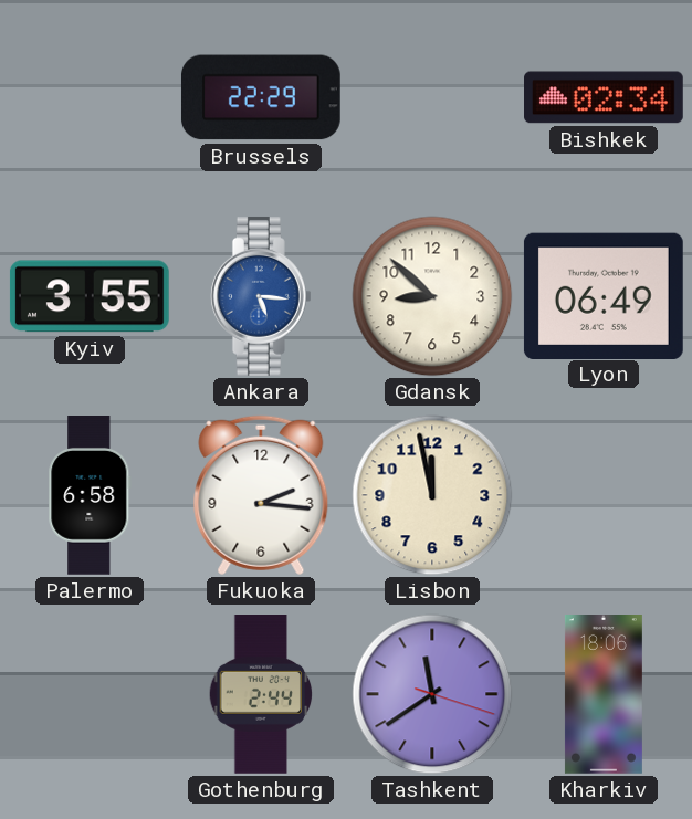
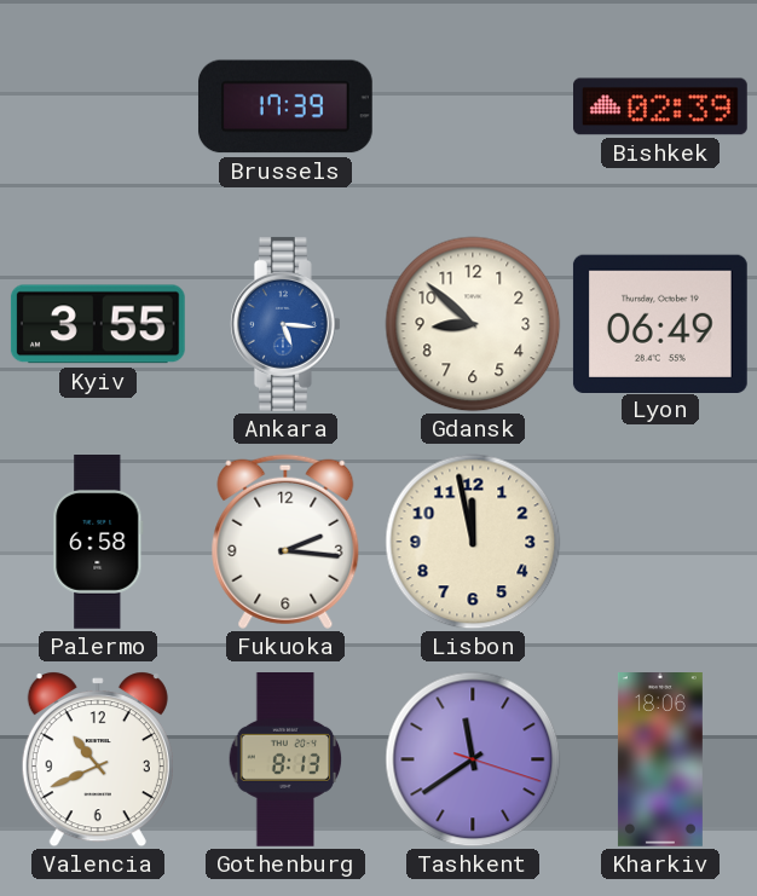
Brussels: 22:29 -> 17:39 (285, 106)
Bishkek: 02:34 -> 02:39 (661, 106)
Valencia: none -> 10:41 (98, 759)
Gothenburg: 2:44 -> 8:13 (285, 761)
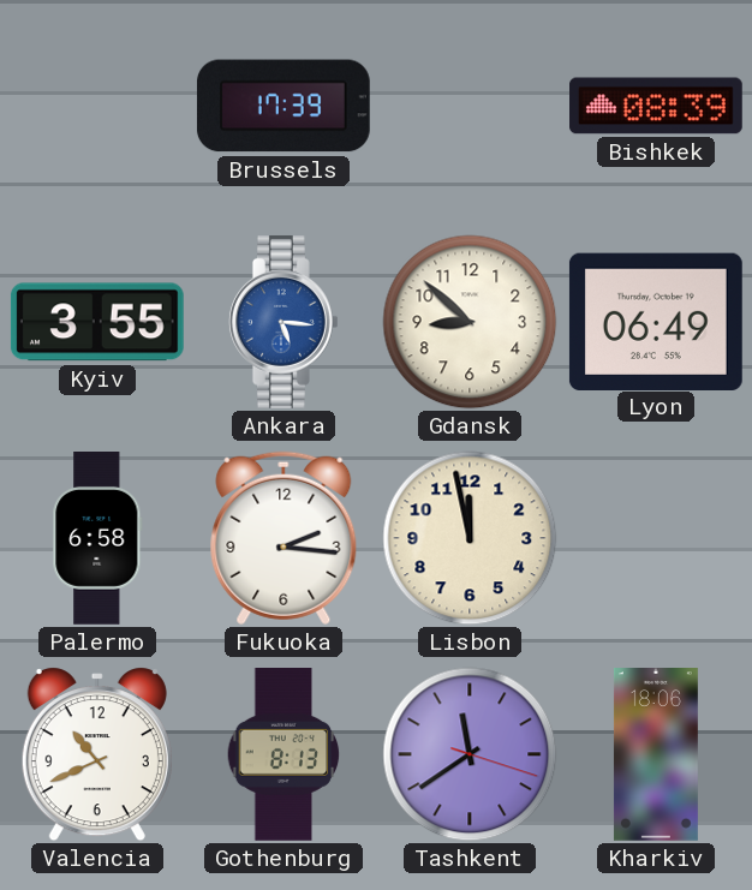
Bishkek: 02:39 -> 08:39 (657, 106)
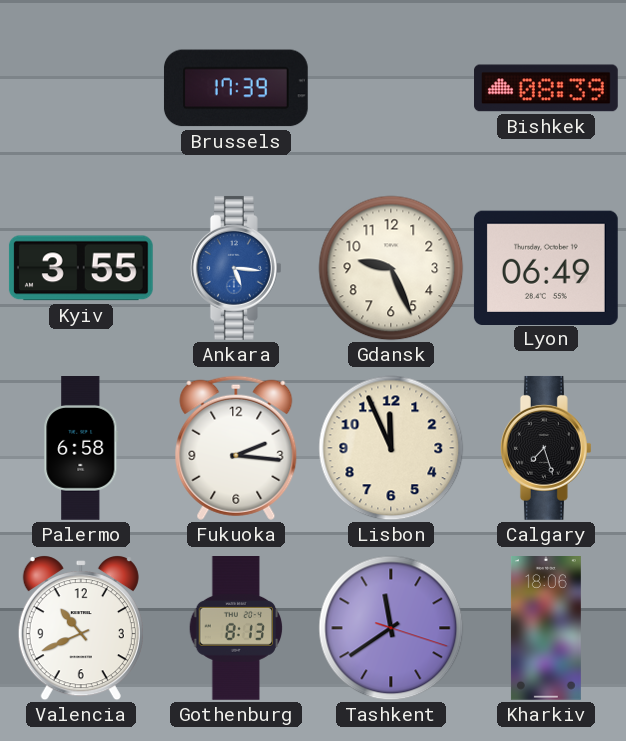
Gdansk: 8:52 -> 9:26 (391, 268)
Lisbon: 11:58 -> 11:56 (391, 448)
Calgary: none -> 7:27 (546, 448)
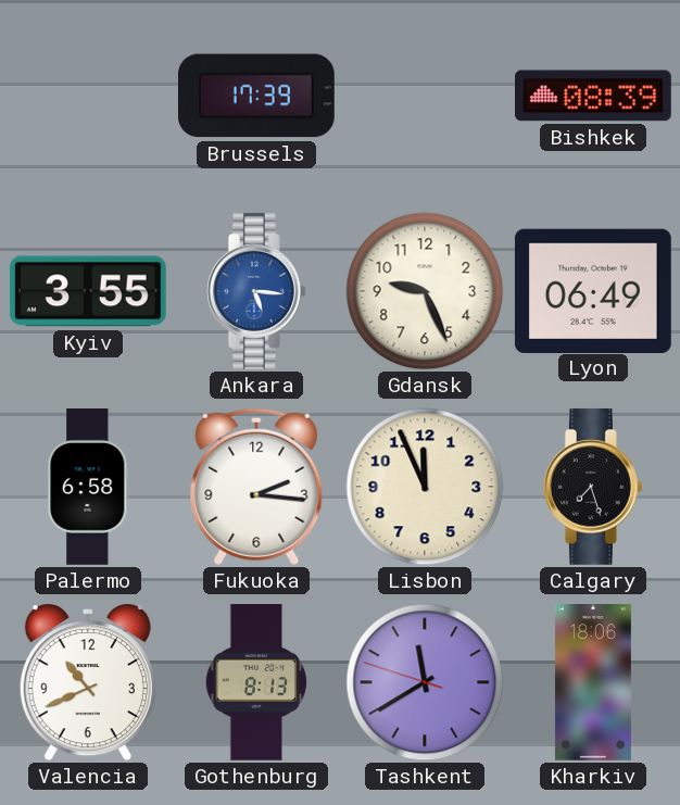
Tashkent: 11:39:18 -> 11:39:48 (425, 682)
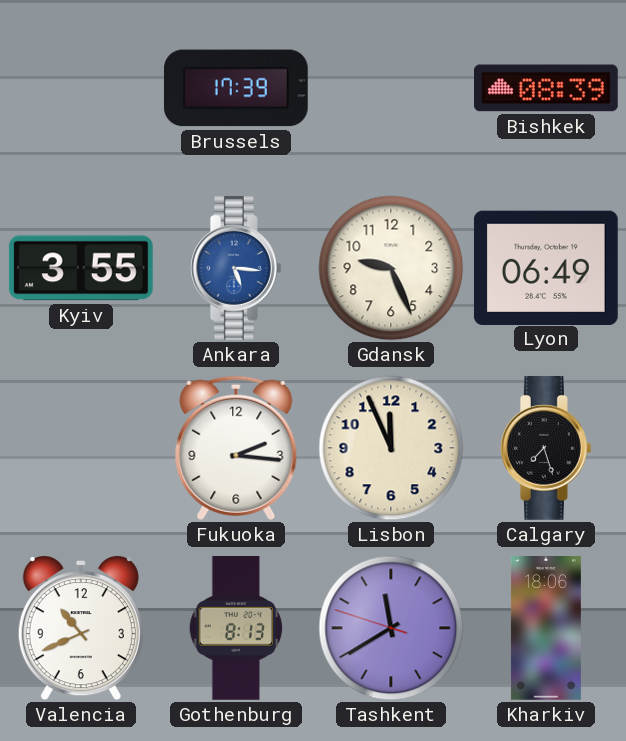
Palermo: 6:58 -> none (88, 488)
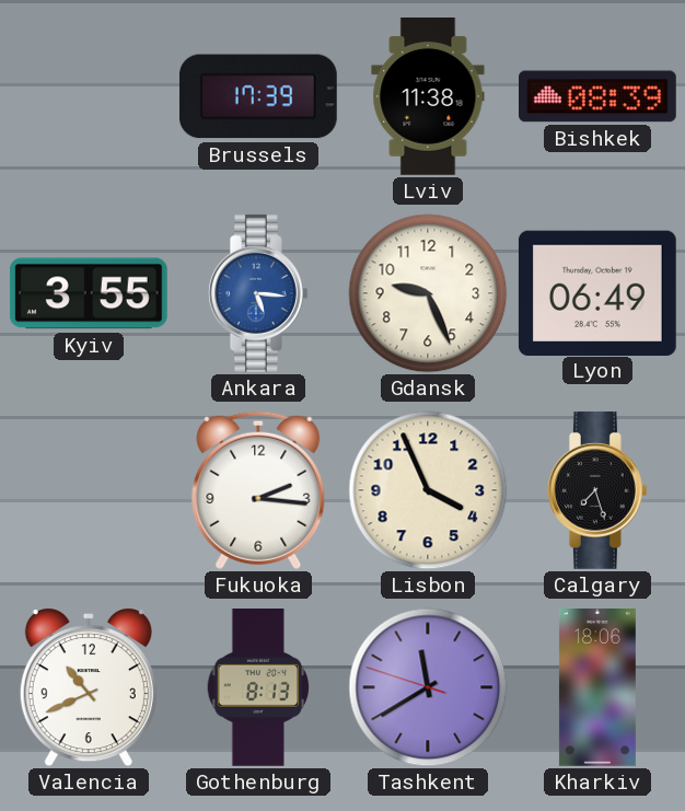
Lviv: none -> 11:38 (428, 97)
Lisbon: 11:56 -> 3:56 (428, 490)
